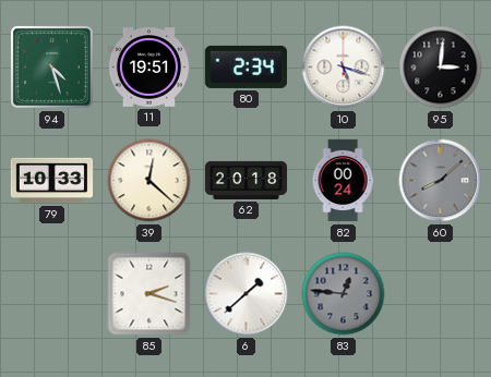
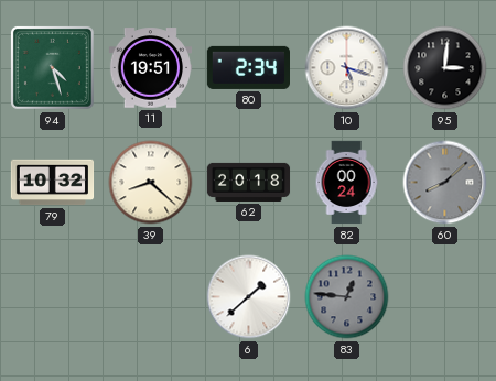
79: 10:33 -> 10:32 (53, 183)
39: 12:22 -> 8:22 (151, 183)
85: 2:18 -> none (149, 294)
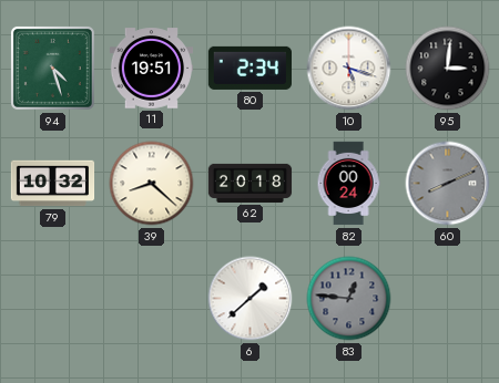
60: 8:08 -> 8:11 (448, 184)
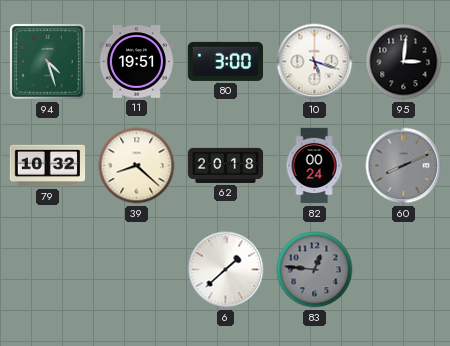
80: 2:34 -> 3:00 (225, 61)
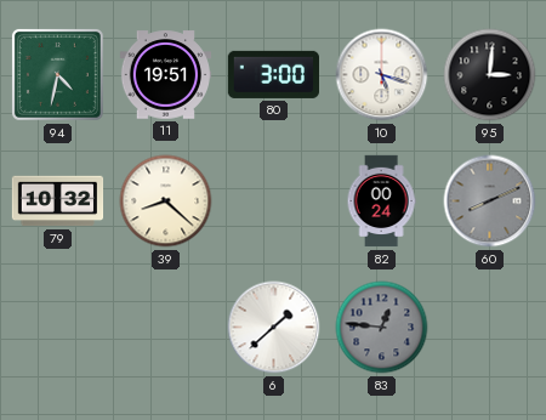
94: 4:27 -> 4:32 (57, 74)
62: 20:18 -> none (226, 165)
